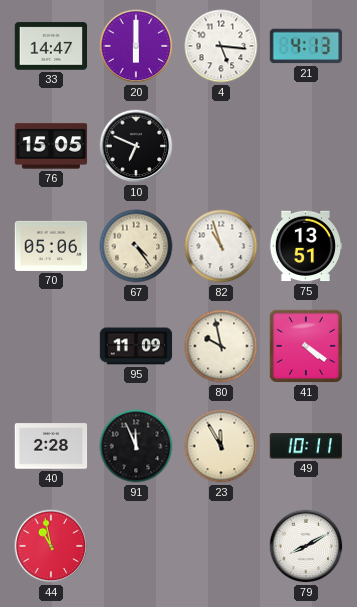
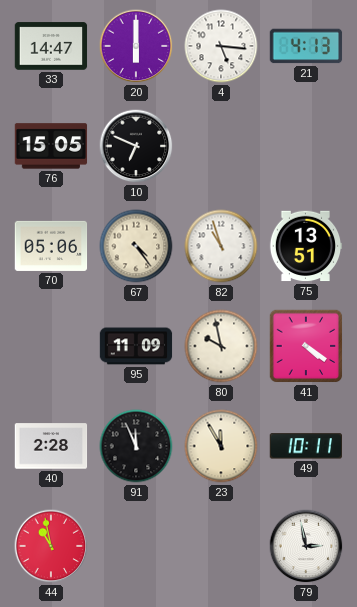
79: 8:10 -> 2:58 (306, 546)
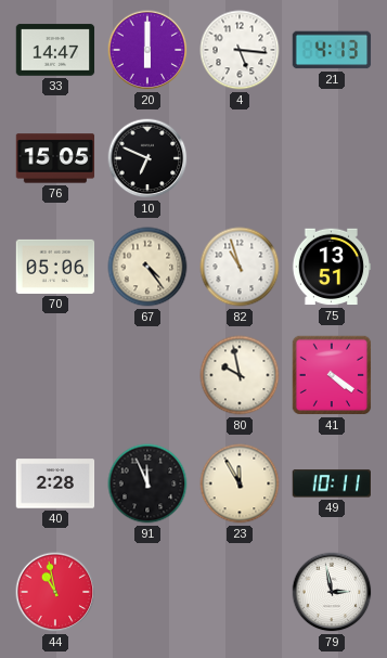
95: 11:09 -> none (136, 346)
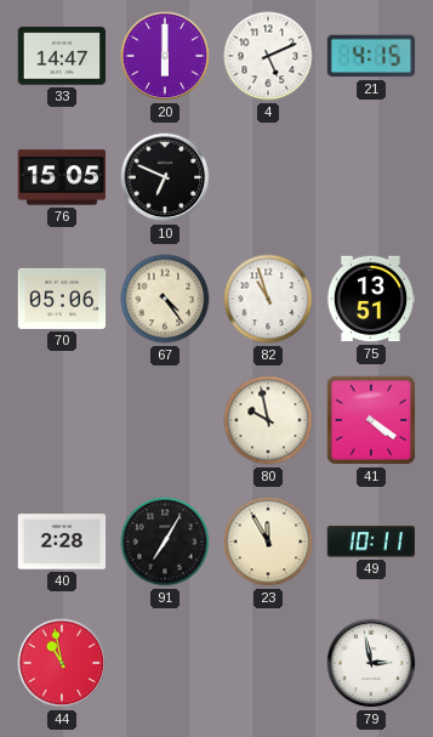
4: 5:16 -> 5:11 (268, 56)
21: 4:13 -> 4:15 (371, 56)
91: 11:56 -> 7:05 (165, 542)
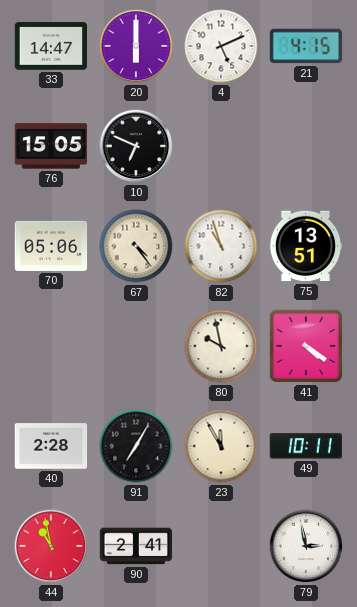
90: none -> 2:41 (136, 546)
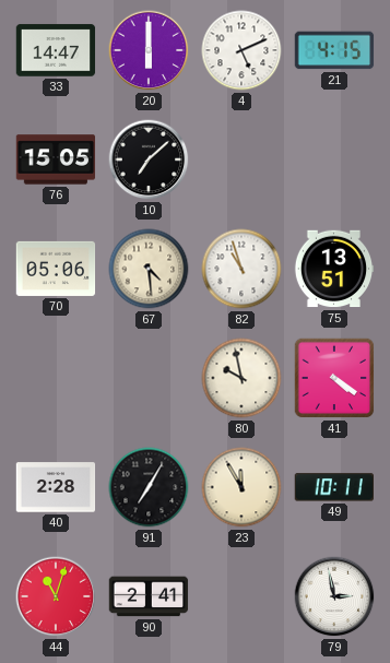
10: 6:49 -> 7:08 (149, 159)
67: 4:24 -> 4:29 (149, 269)
44: 10:58 -> 11:03 (56, 596)
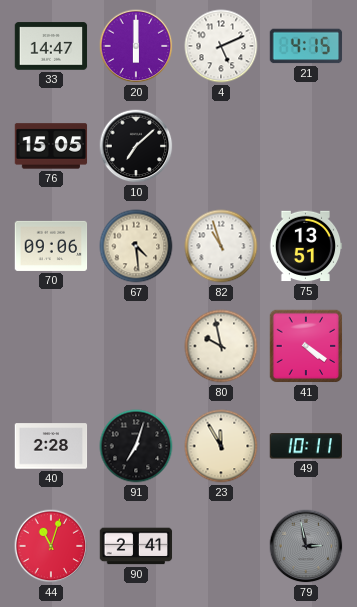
70: 05:06 -> 09:06 (51, 246)
91: 7:05 -> 7:03 (136, 446)
79 dial: white -> grey (306, 546)
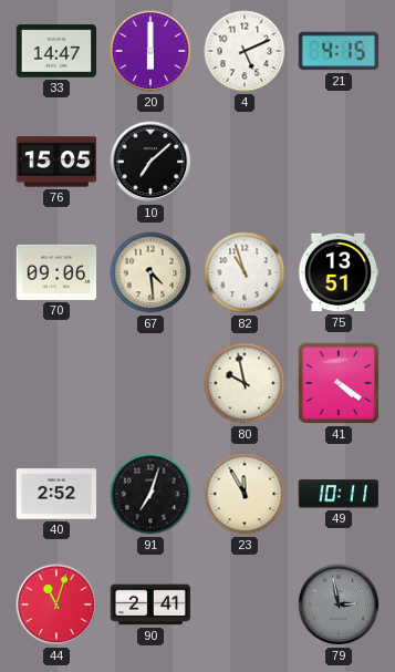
40: 2:28 -> 2:52 (56, 494)
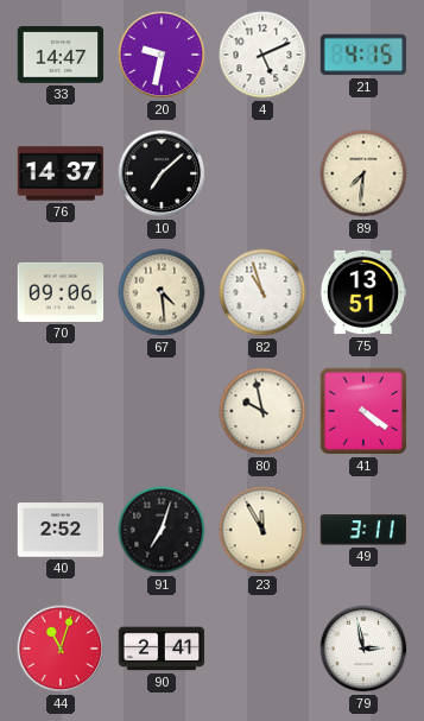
20: 6:00 -> 9:32 (162, 55)
76: 15:05 -> 14:37 (61, 173)
89: none -> 7:31 (363, 173)
49: 10:11 -> 3:11 (362, 530)
79 dial: grey -> white (363, 649)
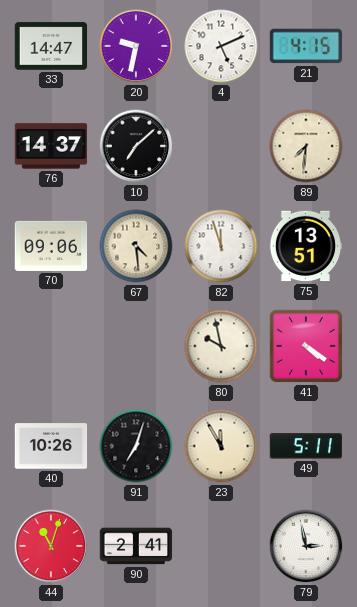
82: 10:57 -> 11:57 (221, 246)
40: 2:52 -> 10:26 (51, 446)
49: 3:11 -> 5:11 (305, 446)
